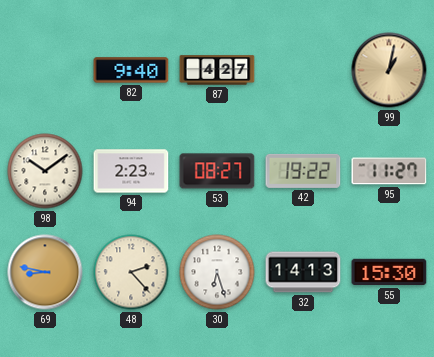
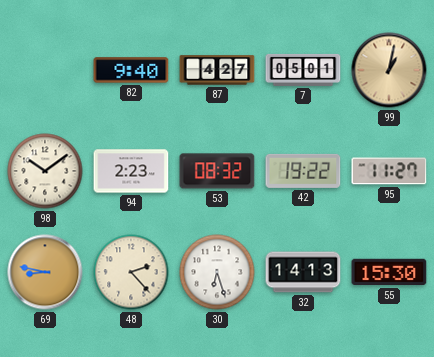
7: none -> 05:01 (303, 70)
53: 08:27 -> 08:32 (217, 171)
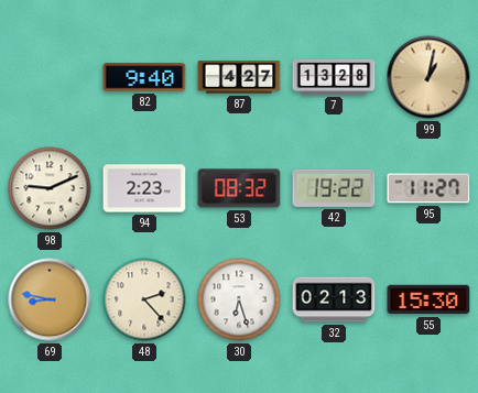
7: 05:01 -> 13:28 (334, 77)
98: 10:09 -> 9:11 (50, 188)
32: 14:13 -> 02:13 (334, 299)
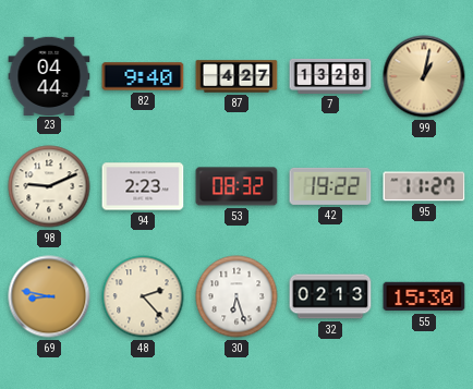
23: none -> 04:44 (49, 75)
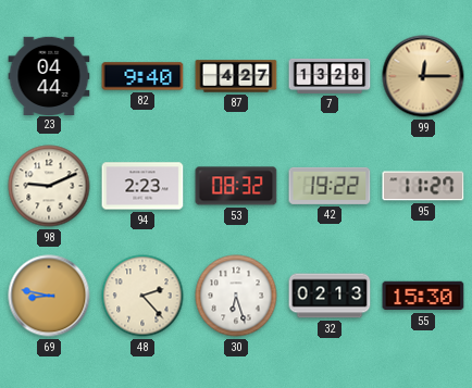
99: 1:02 -> 12:15 (423, 76)
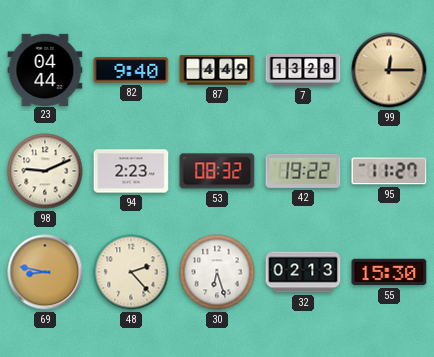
87: 4:27 -> 4:49 (217, 70)
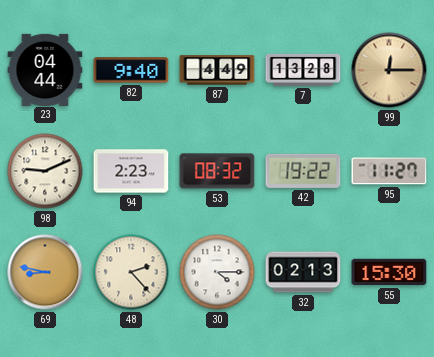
30: 6:27 -> 4:15 (217, 272)
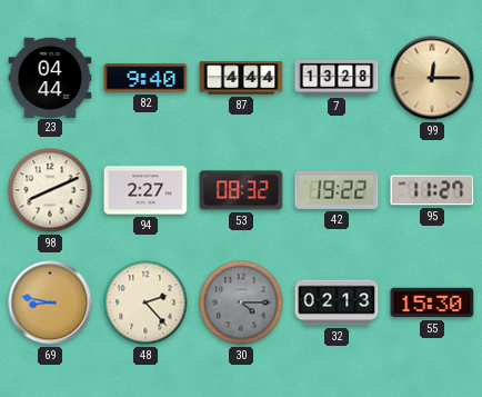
87: 4:49 -> 4:44 (241, 78)
98: 9:11 -> 8:11 (50, 190)
94: 2:23 -> 2:27 (145, 190)
30 dial: white -> grey (241, 302)
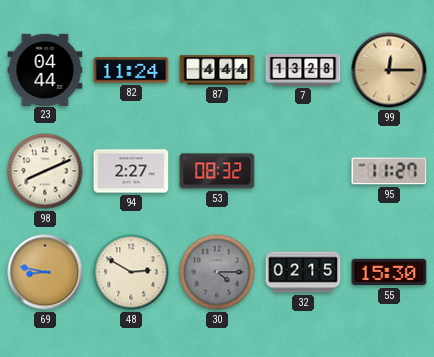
82: 9:40 -> 11:24 (131, 70)
42: 19:22 -> none (337, 190)
48: 2:23 -> 2:50 (131, 272)
32: 02:13 -> 02:15 (303, 272)
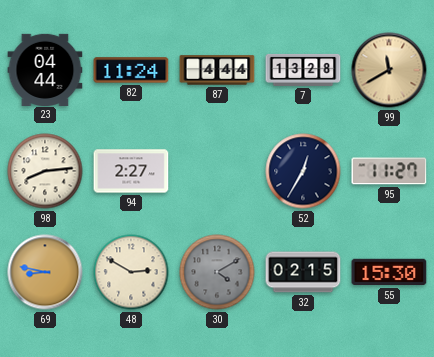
99: 12:15 -> 11:40 (389, 70)
98: 8:11 -> 8:14 (45, 171)
53: 08:32 -> none (217, 171)
52: none -> 12:35 (303, 171)
30: 4:15 -> 4:10 (217, 272)
